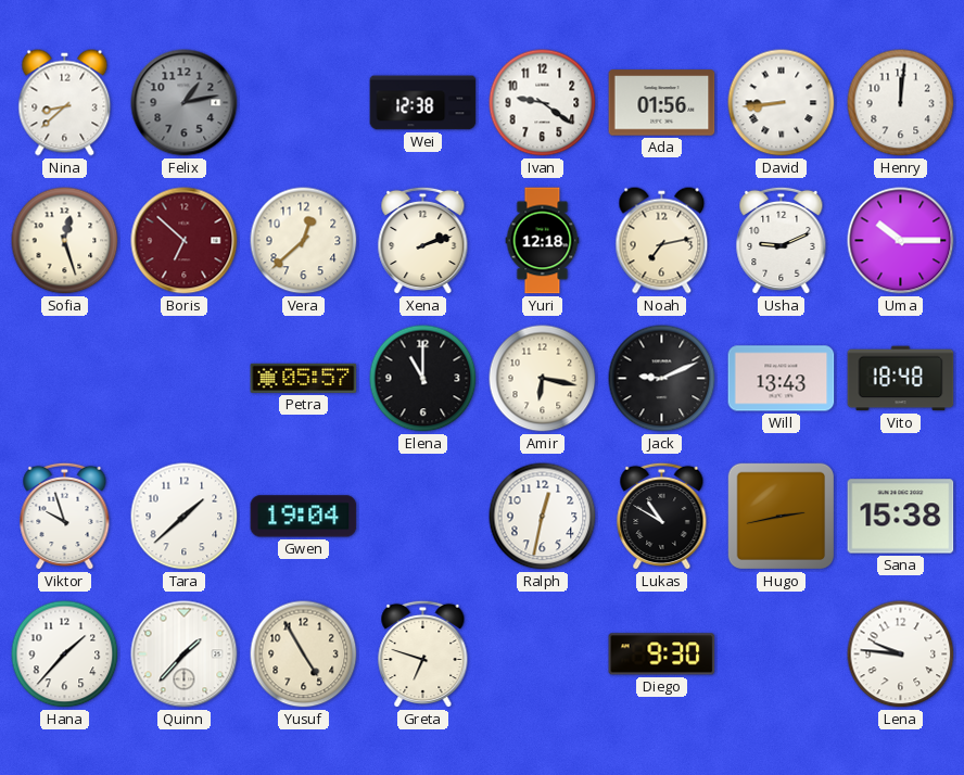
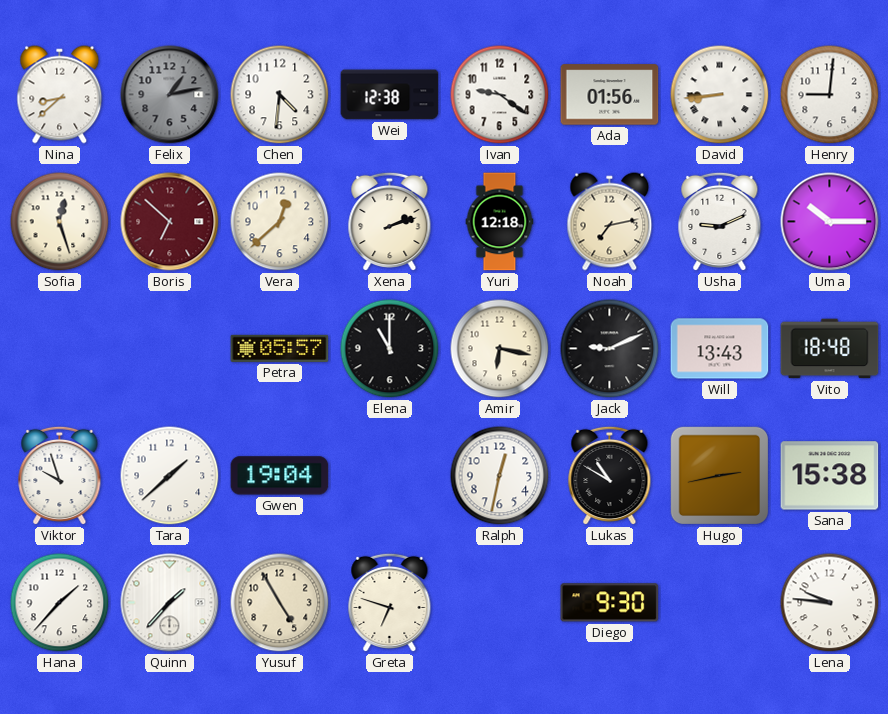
Chen: none -> 4:31 (280, 95)
Henry: 12:01 -> 9:01 (830, 95)
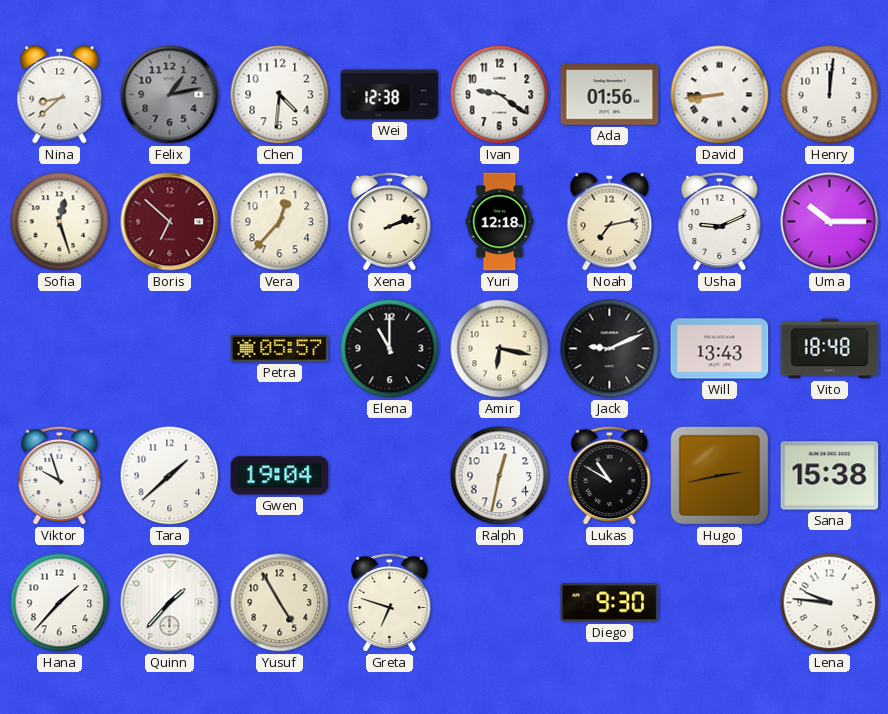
Henry: 9:01 -> 12:01 (830, 95)
Vera: 12:38 -> 12:37 (280, 222)
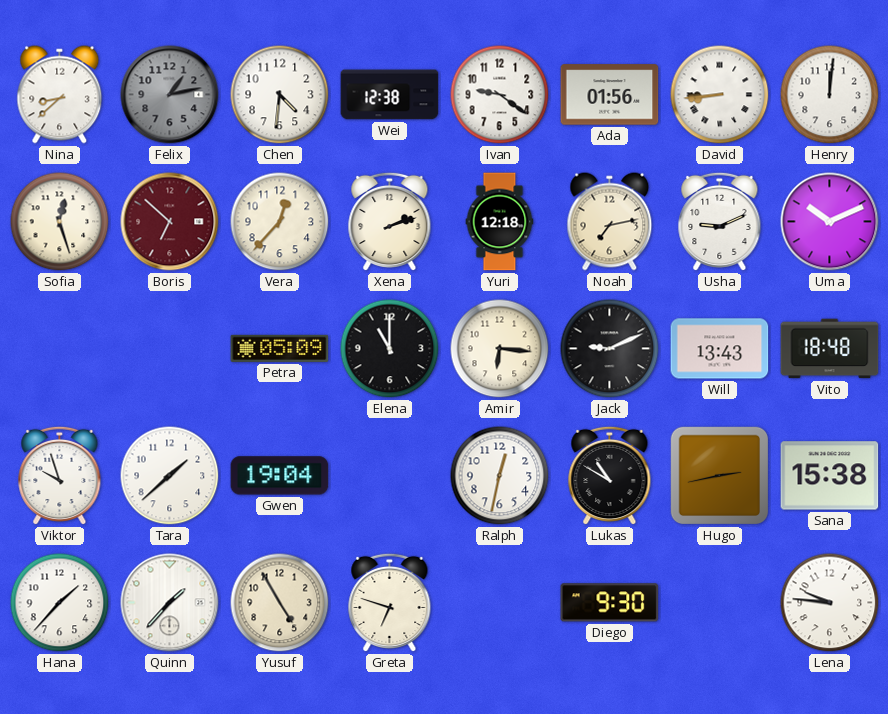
Uma: 10:15 -> 10:11 (830, 222)
Petra: 05:57 -> 05:09 (280, 348)
Amir: 6:17 -> 6:16 (500, 349)
